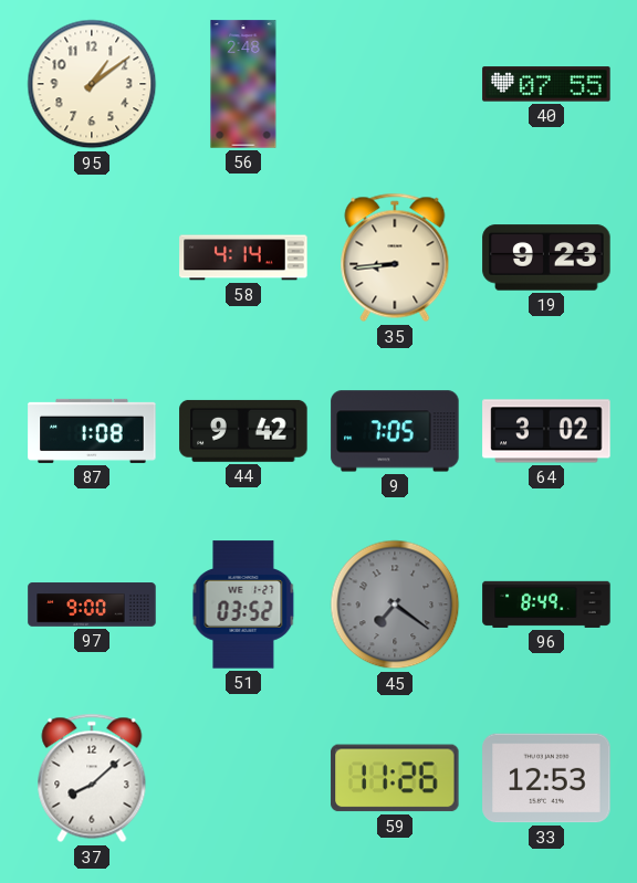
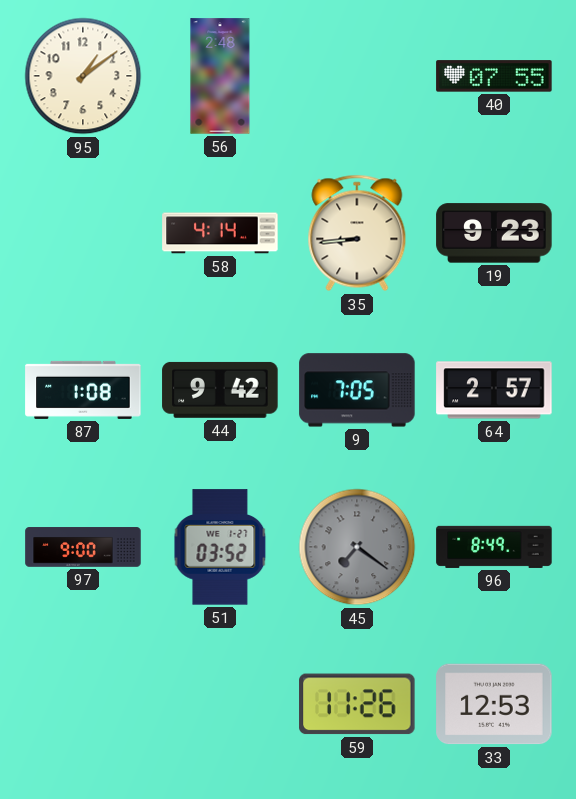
64: 3:02 -> 2:57 (494, 390)
37: 8:08 -> none (92, 778)
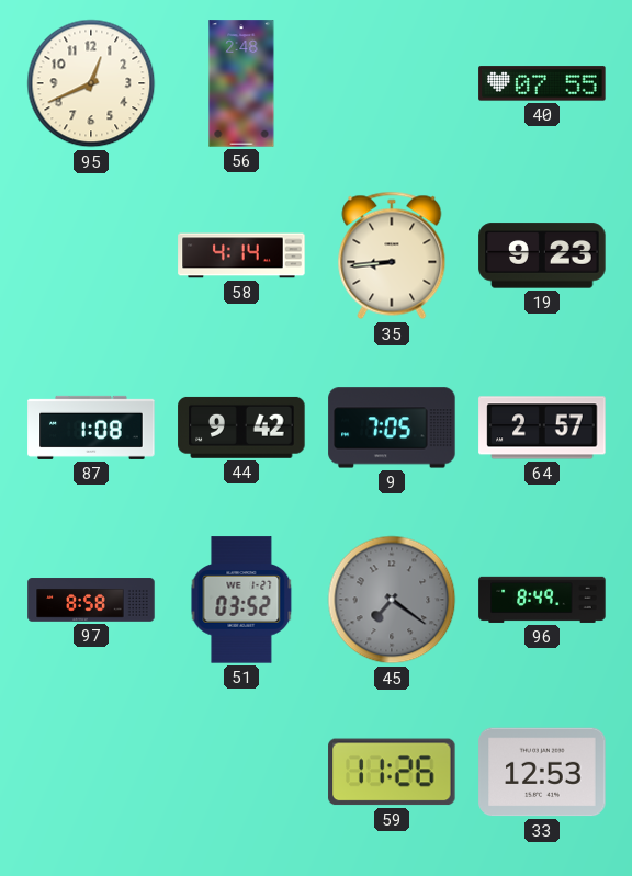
95: 1:09 -> 12:41 (91, 83)
97: 9:00 -> 8:58 (91, 600)
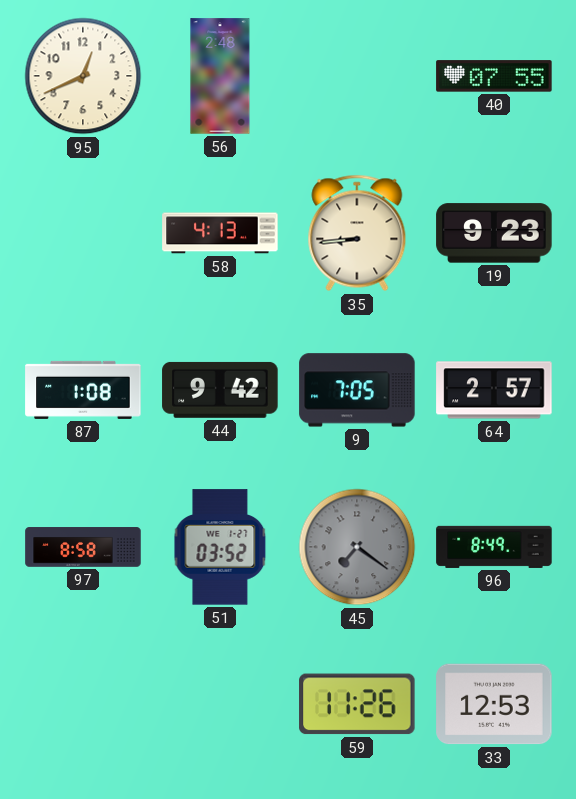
58: 4:14 -> 4:13 (220, 233)
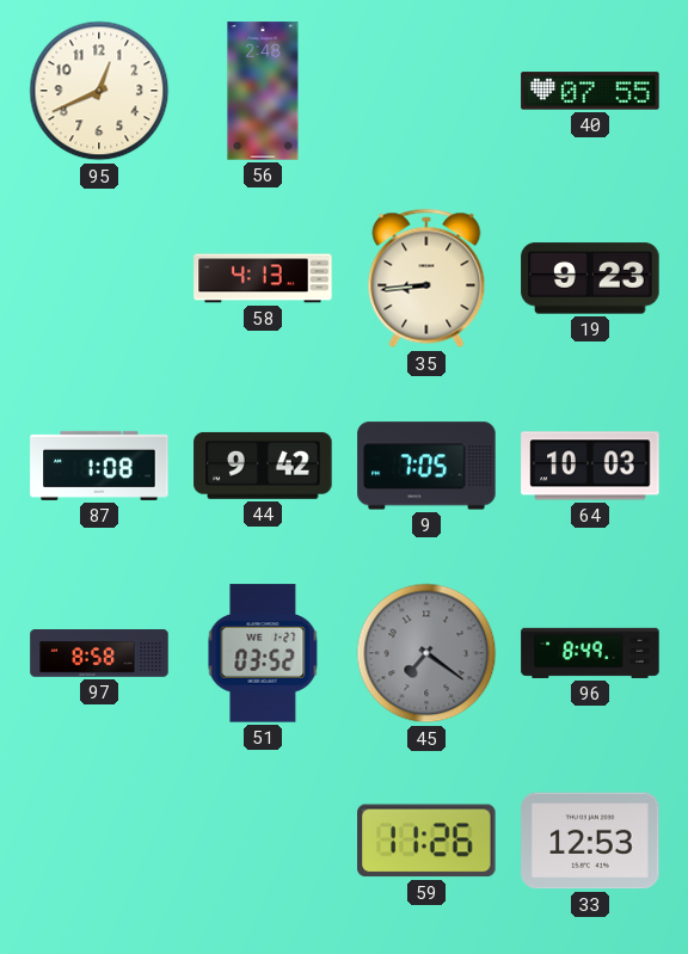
64: 2:57 -> 10:03 (590, 466)
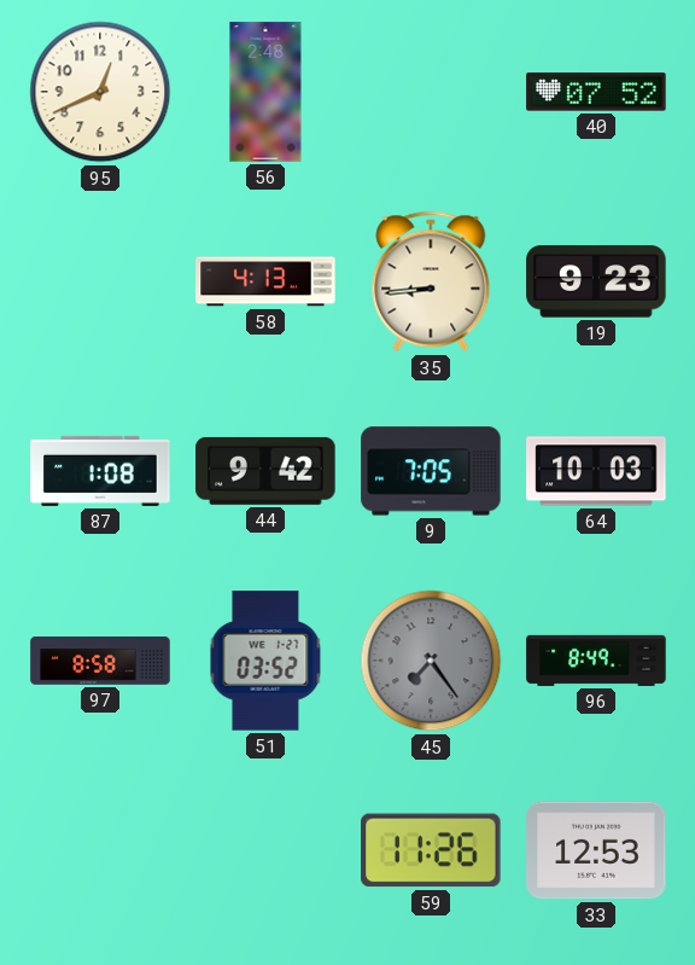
40: 07:55 -> 07:52 (596, 92)
45: 7:21 -> 7:24 (431, 661)
